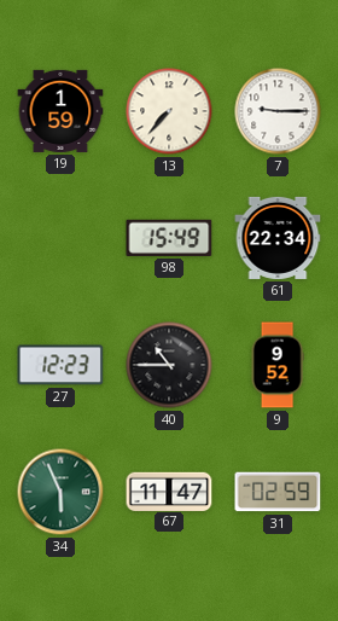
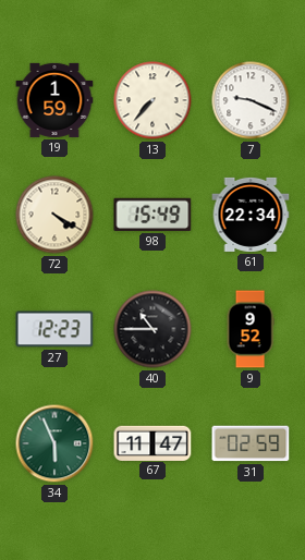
7: 9:15 -> 9:19 (251, 100)
72: none -> 4:20 (54, 215)
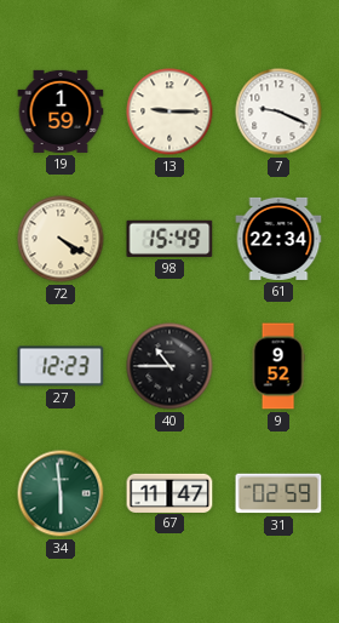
13: 7:37 -> 9:15 (169, 112)
34: 5:56 -> 5:59 (61, 493)
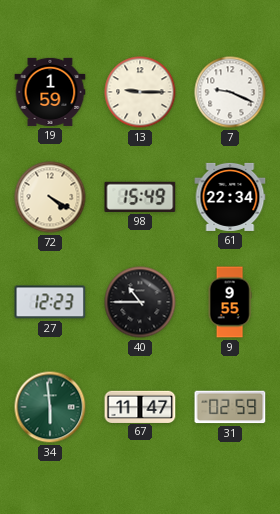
9: 9:52 -> 9:55 (230, 302)
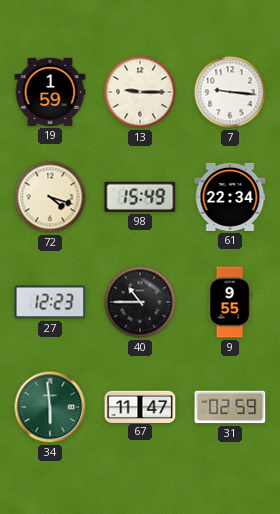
7: 9:19 -> 9:16 (230, 92)
72: 4:20 -> 4:18 (50, 197)
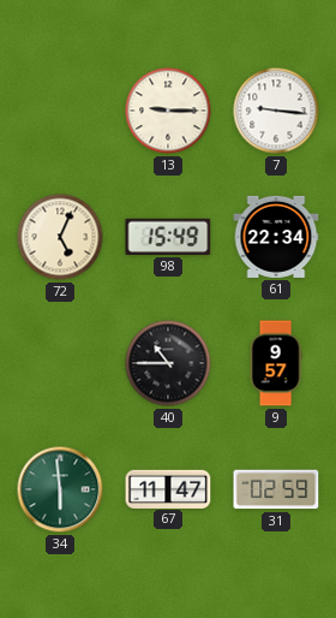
19: 1:59 -> none (50, 92)
72: 4:18 -> 5:04 (60, 237)
27: 12:23 -> none (50, 302)
9: 9:55 -> 9:57 (276, 363)
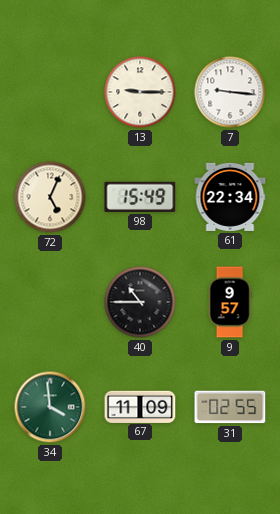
34: 5:59 -> 3:59 (50, 407)
67: 11:47 -> 11:09 (140, 406)
31: 02:59 -> 02:55 (230, 407)
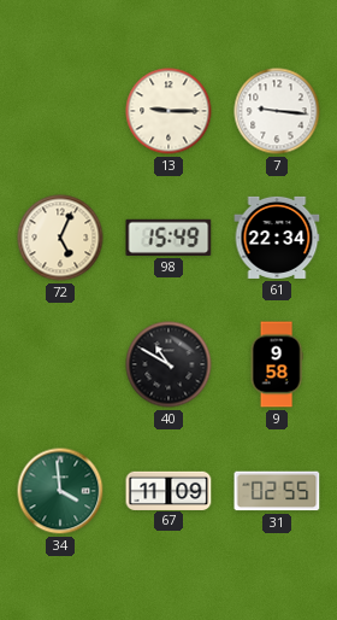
40: 10:45 -> 10:50 (168, 364)
9: 9:57 -> 9:58 (277, 364)
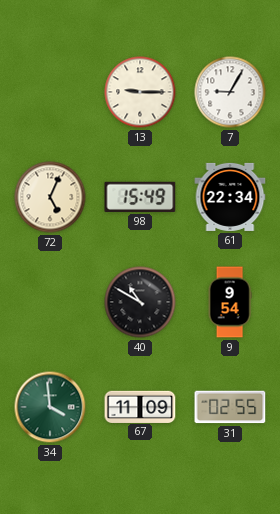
7: 9:16 -> 9:05 (230, 92)
9: 9:58 -> 9:54 (230, 302)
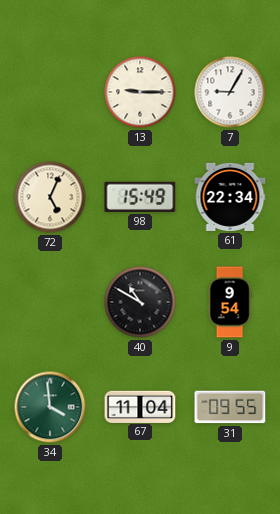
67: 11:09 -> 11:04 (140, 406)
31: 02:55 -> 09:55 (230, 407)
